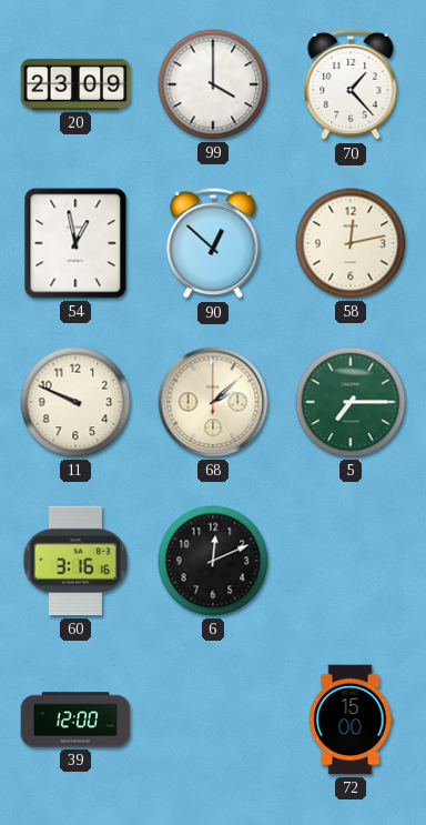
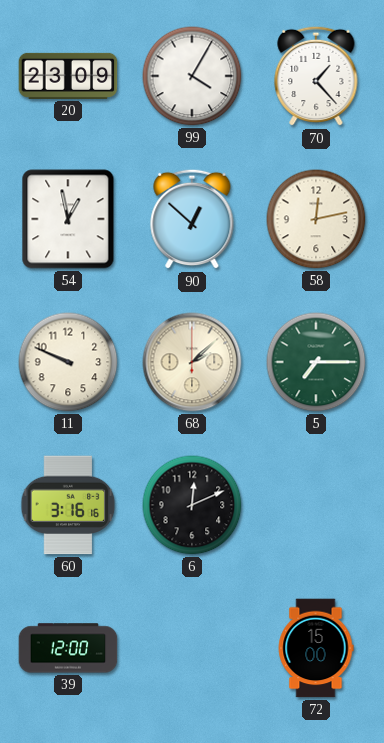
99: 4:00 -> 4:05 (192, 76)
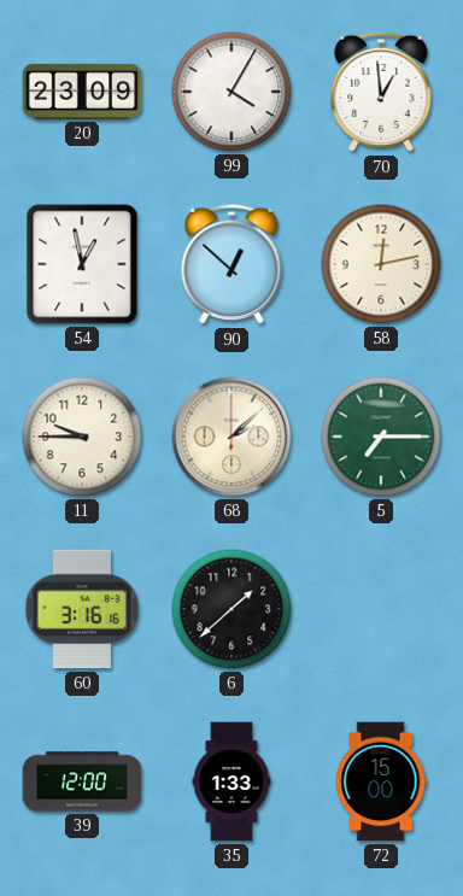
70: 1:23 -> 12:59 (381, 92)
11: 9:49 -> 9:45 (82, 437)
6: 12:11 -> 1:38 (231, 609)
35: none -> 1:33 (231, 781)
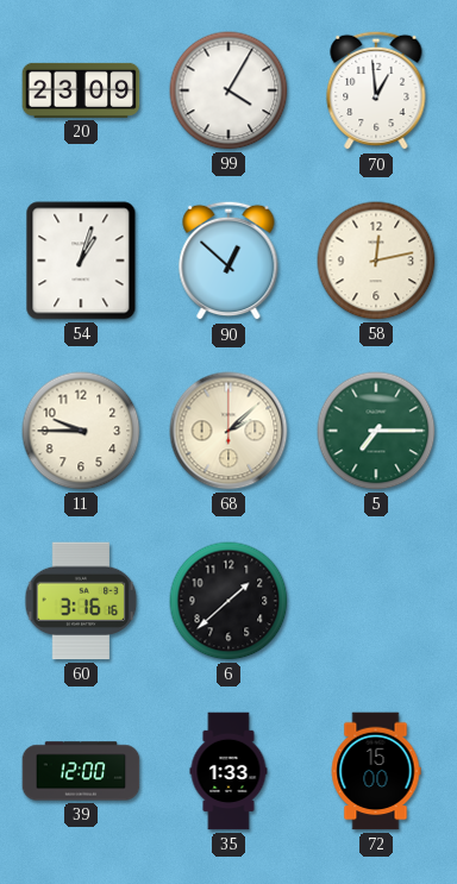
54: 12:58 -> 1:03 (81, 261)
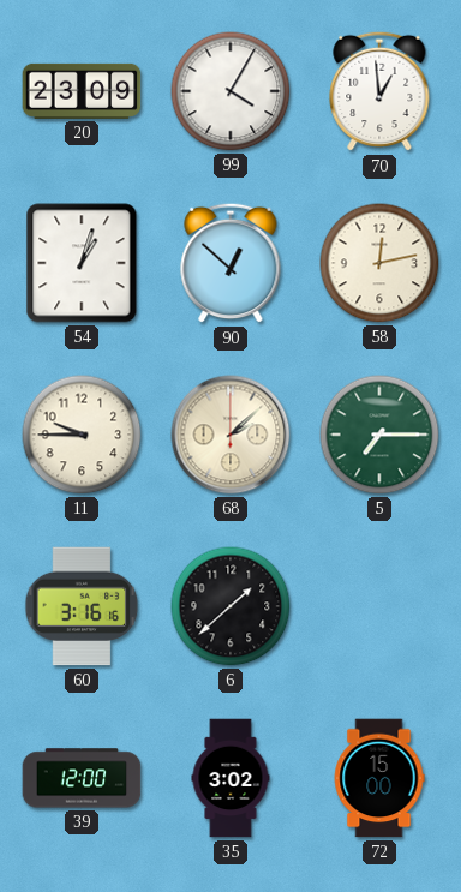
35: 1:33 -> 3:02 (230, 778)
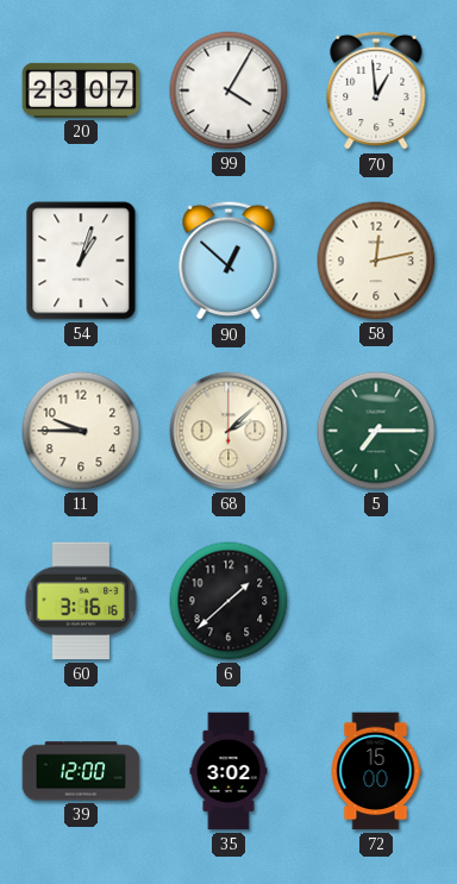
20: 23:09 -> 23:07 (81, 90)
